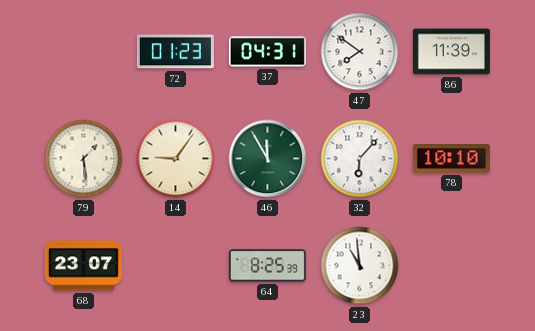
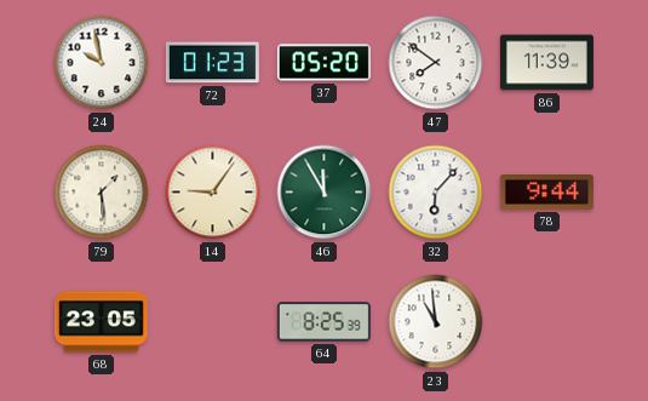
24: none -> 9:58 (102, 63)
37: 04:31 -> 05:20 (323, 63)
78: 10:10 -> 9:44 (546, 193)
68: 23:07 -> 23:05 (101, 322)
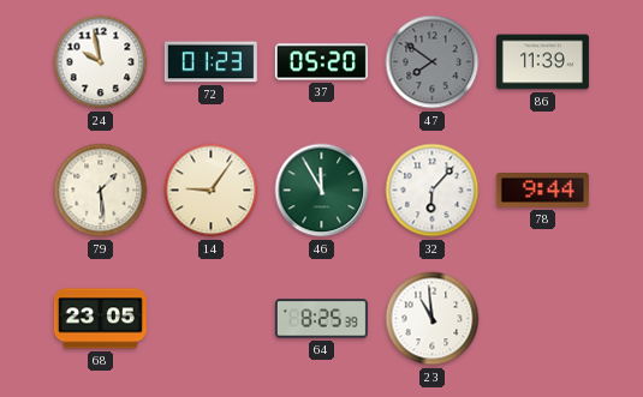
47 dial: white -> grey (433, 62)
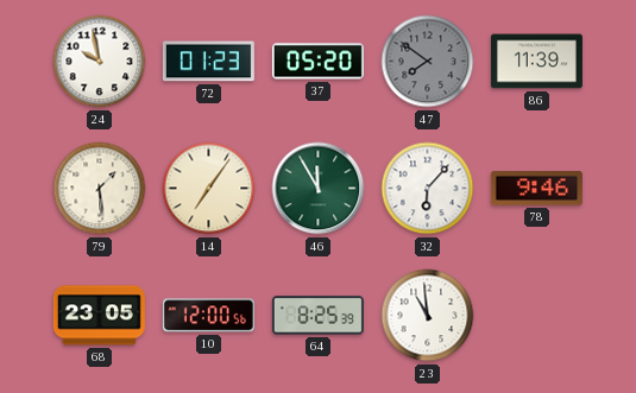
14: 9:06 -> 7:06 (209, 189)
78: 9:44 -> 9:46 (536, 189)
10: none -> 12:00 (208, 316)
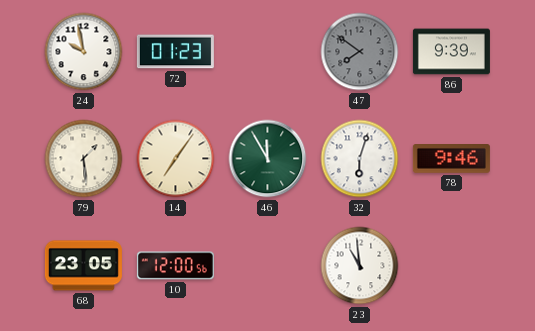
37: 05:20 -> none (317, 62)
86: 11:39 -> 9:39 (451, 52)
32: 6:07 -> 6:03 (360, 159)
64: 8:25 -> none (317, 316)
